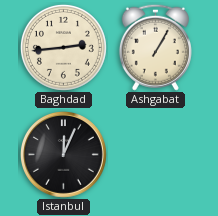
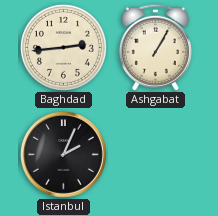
Istanbul: 12:04 -> 2:04 (63, 154)
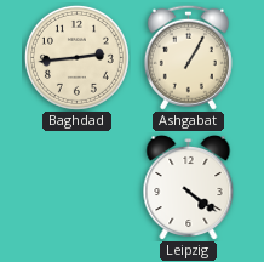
Istanbul: 2:04 -> none (63, 154)
Leipzig: none -> 4:21 (189, 187)
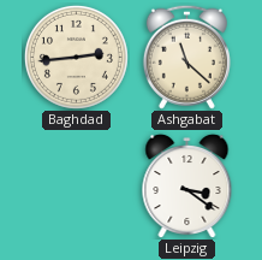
Ashgabat: 1:05 -> 11:22 (186, 57)
Leipzig: 4:21 -> 3:21 (187, 185)
